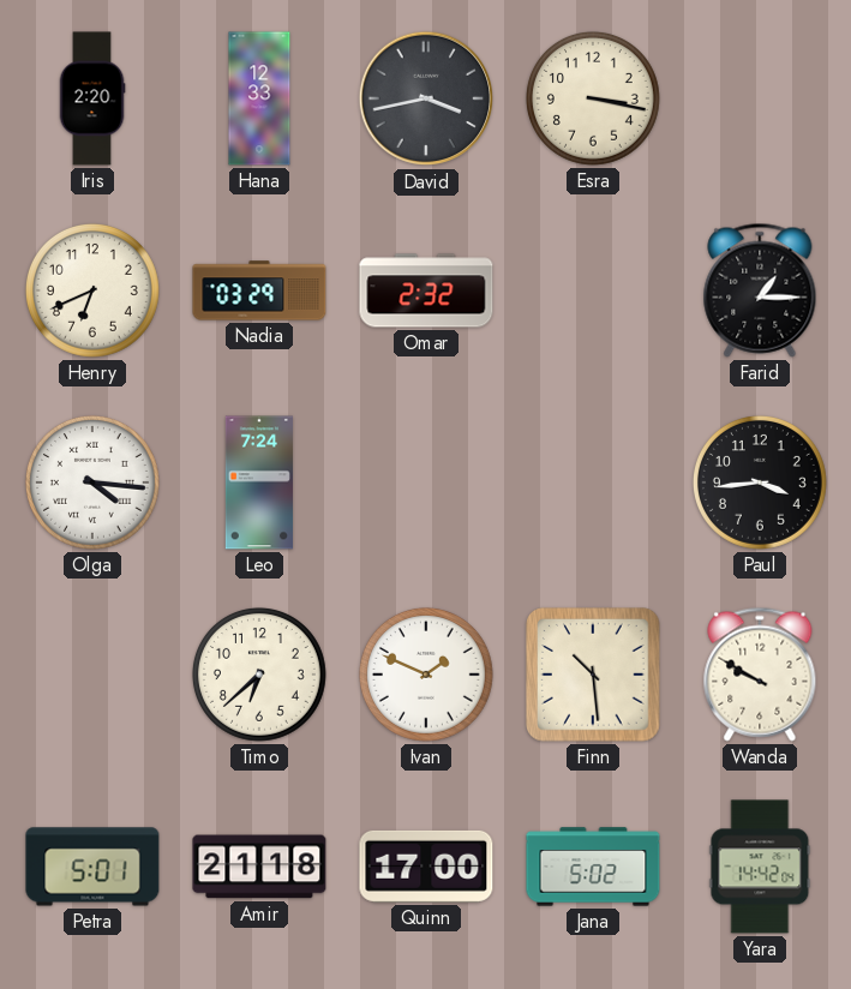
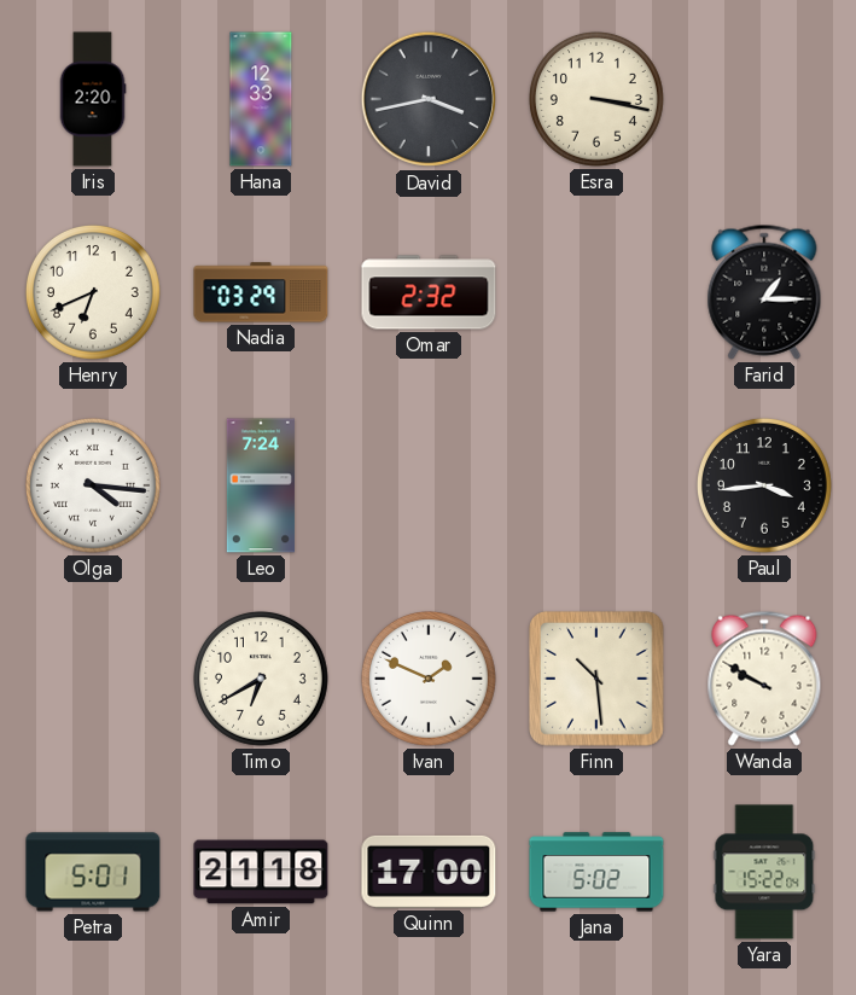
Timo: 6:38 -> 6:40 (261, 679)
Yara: 14:42 -> 15:22 (764, 872)
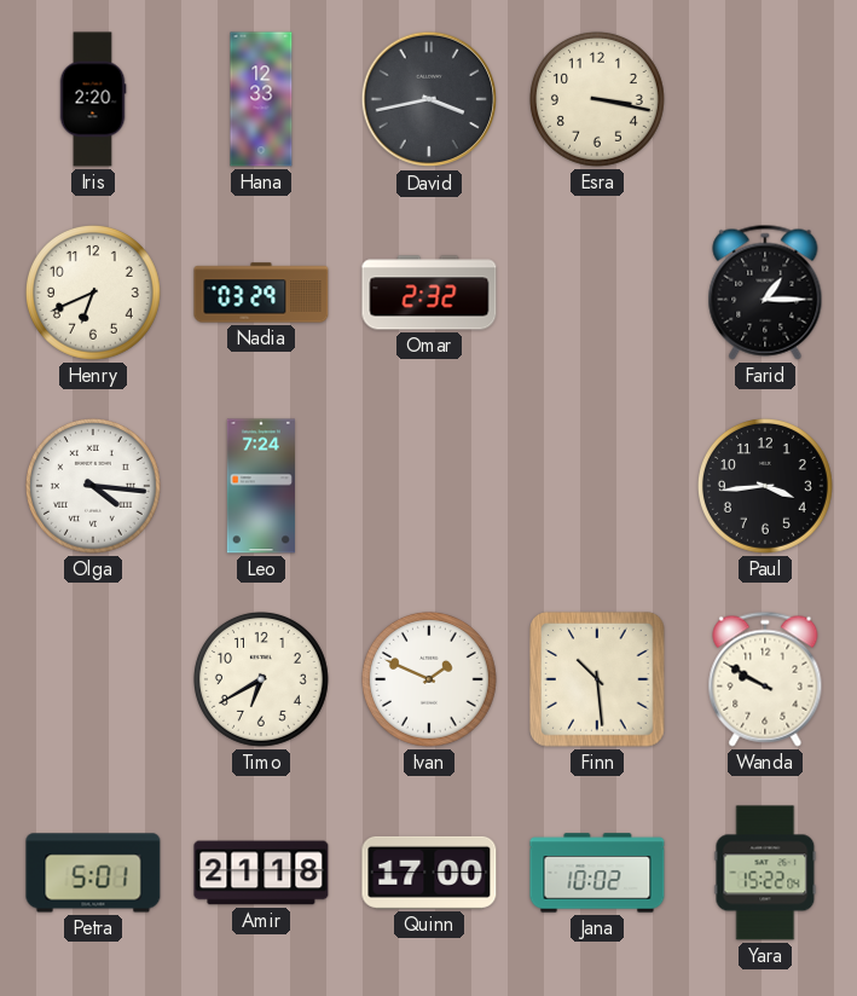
Jana: 5:02 -> 10:02 (597, 873)
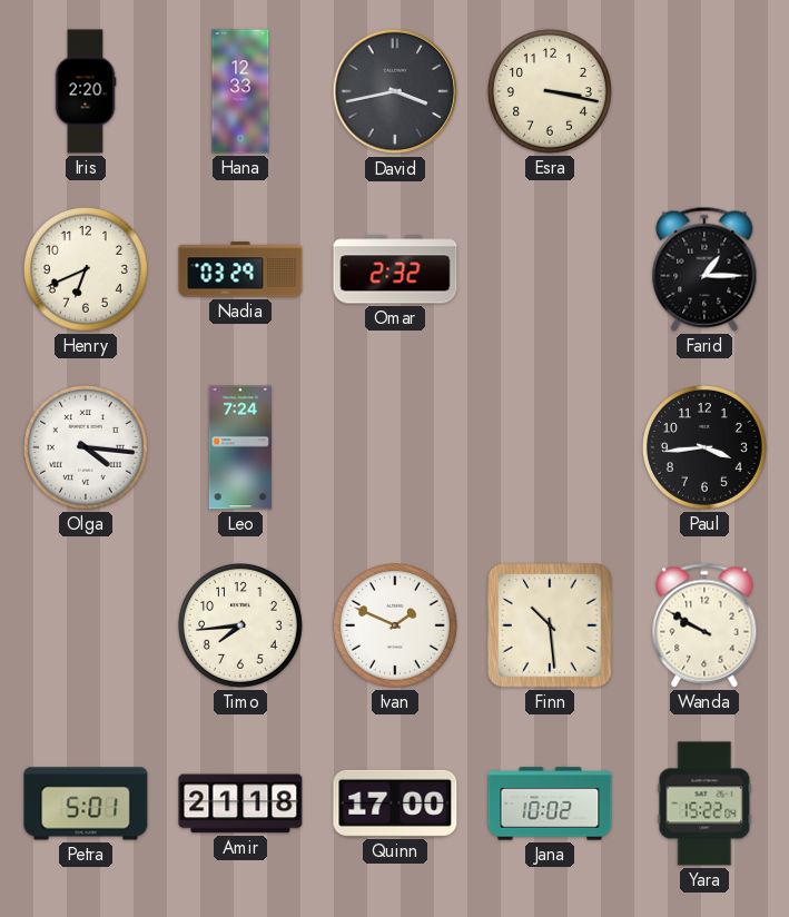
Timo: 6:40 -> 7:44 (240, 625)
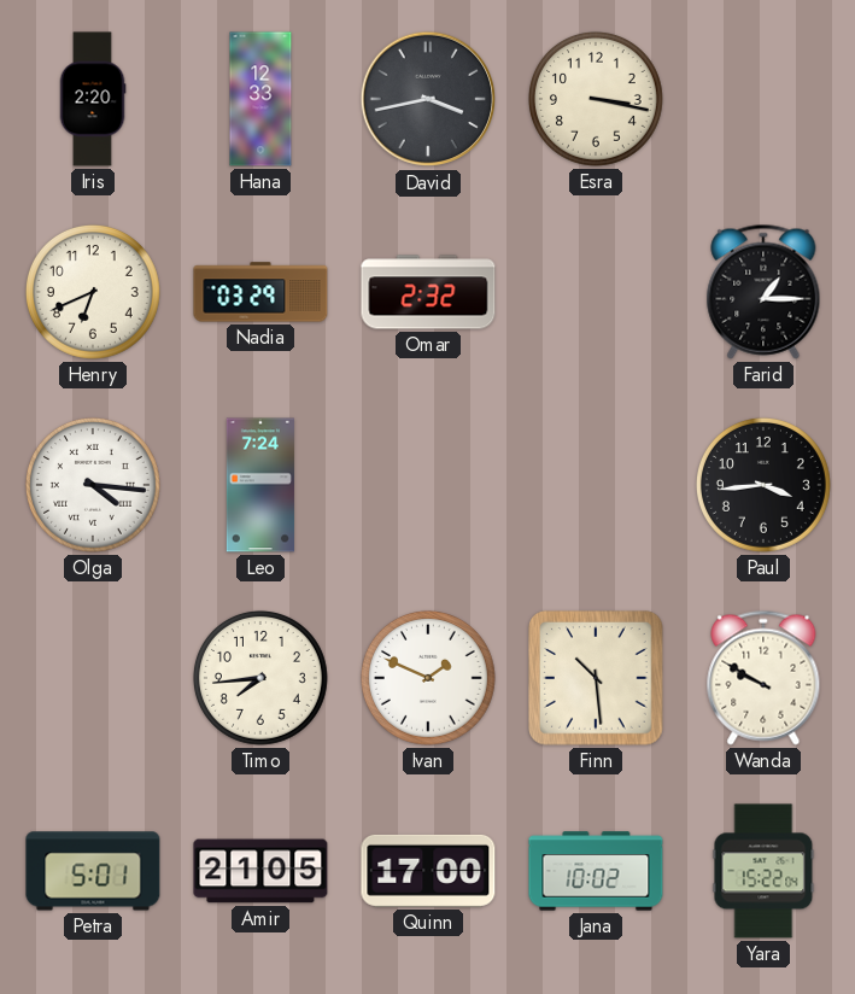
Amir: 21:18 -> 21:05 (260, 871)
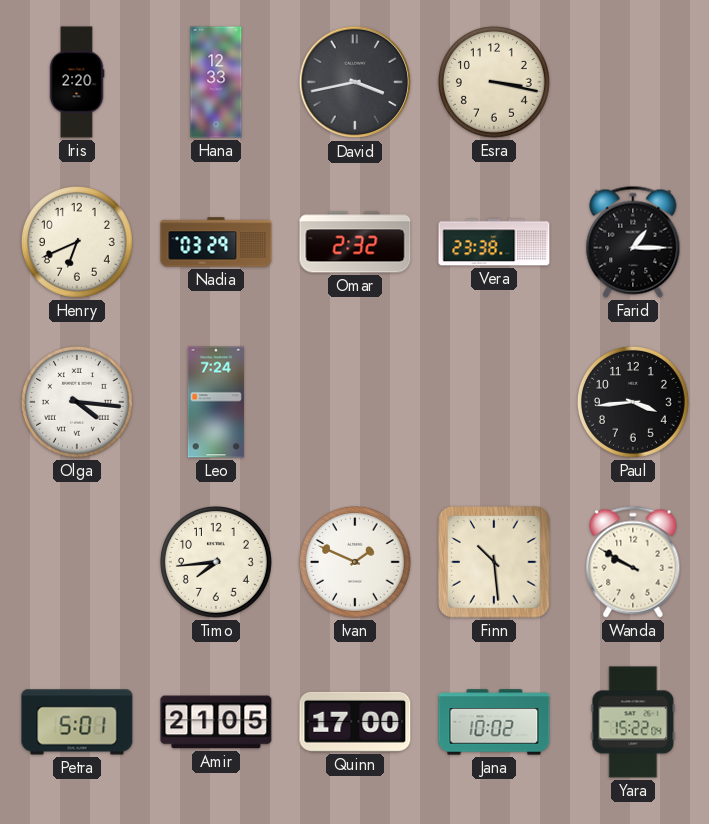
Vera: none -> 23:38 (494, 242)
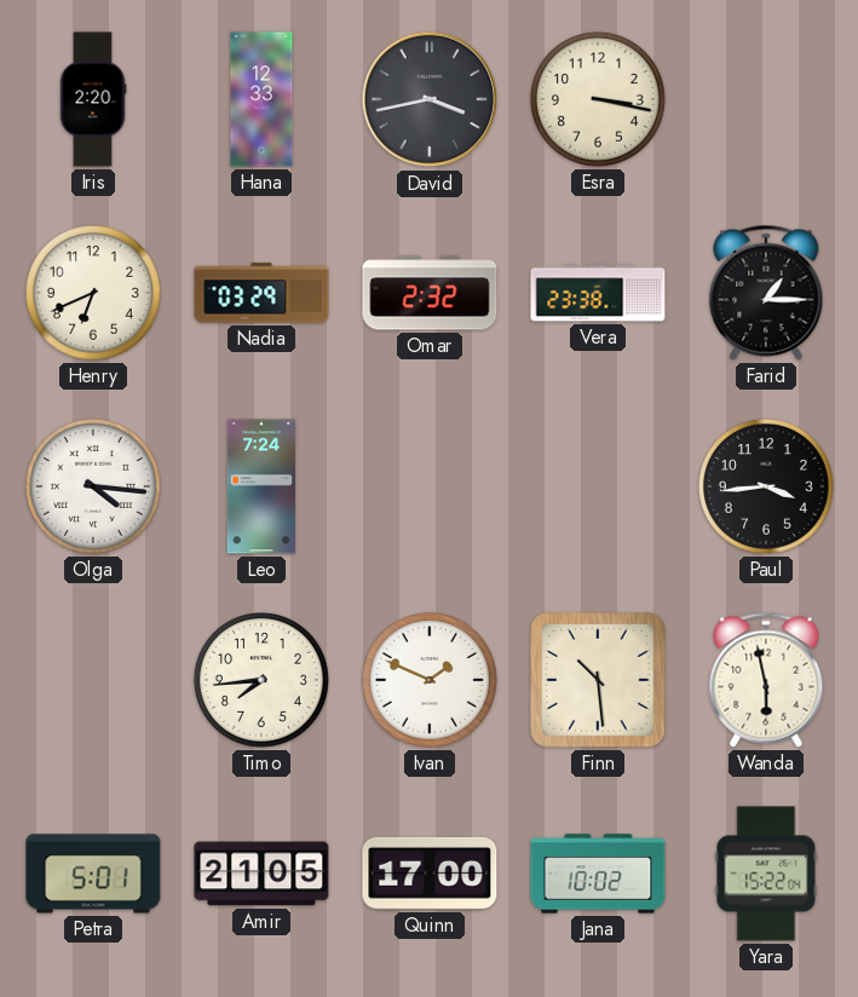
Wanda: 9:50 -> 5:58 (766, 680)
